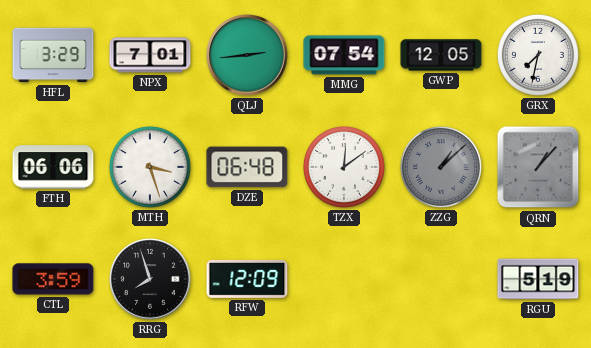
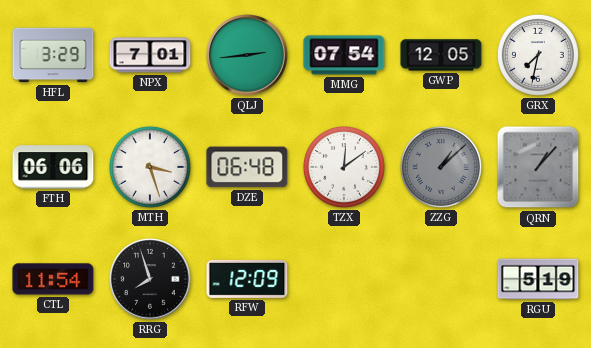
CTL: 3:59 -> 11:54 (53, 279)
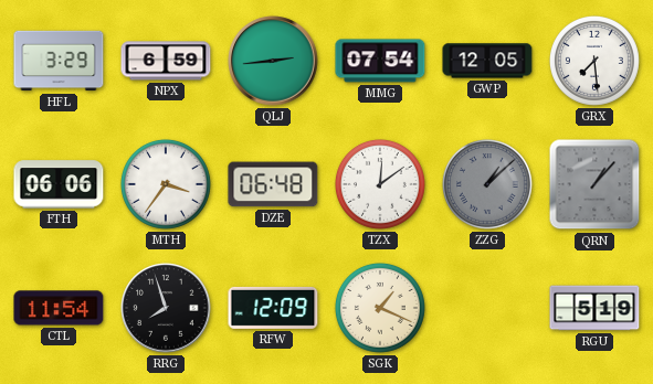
NPX: 7:01 -> 6:59 (166, 61)
GRX: 7:32 -> 7:29 (594, 61)
MTH: 3:27 -> 3:36 (166, 184)
SGK: none -> 1:19 (380, 308)
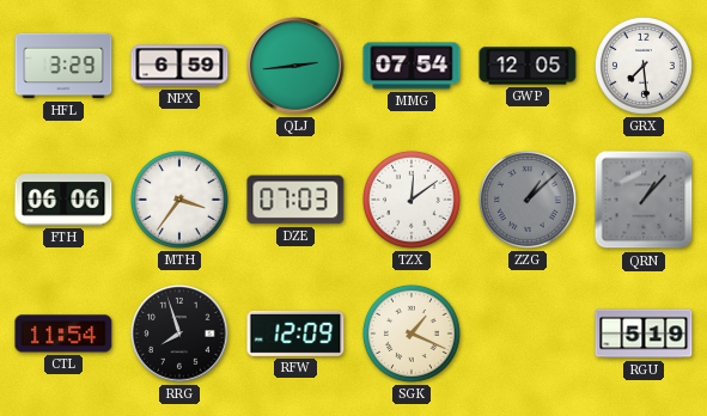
DZE: 06:48 -> 07:03 (295, 200)
